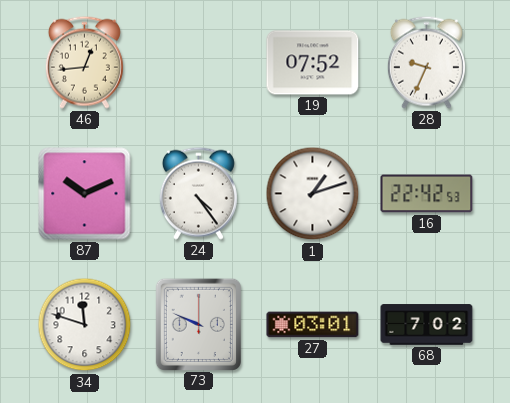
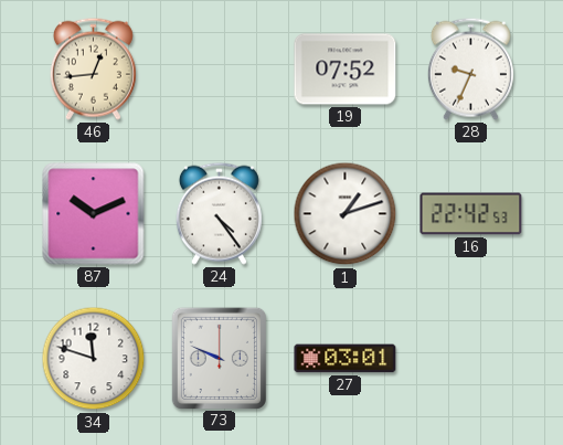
68: 7:02 -> none (427, 325)
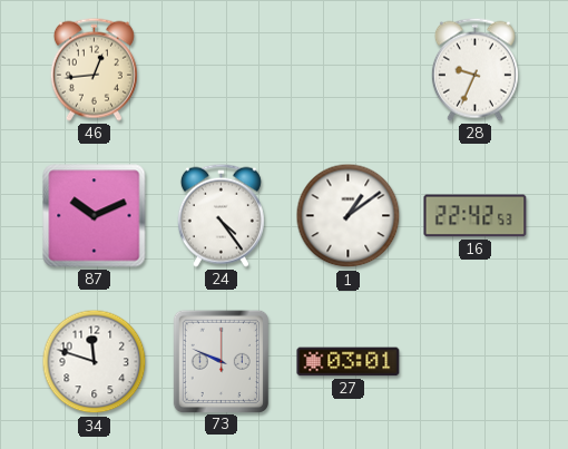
19: 07:52 -> none (346, 70)
1: 1:12 -> 1:09 (349, 216)
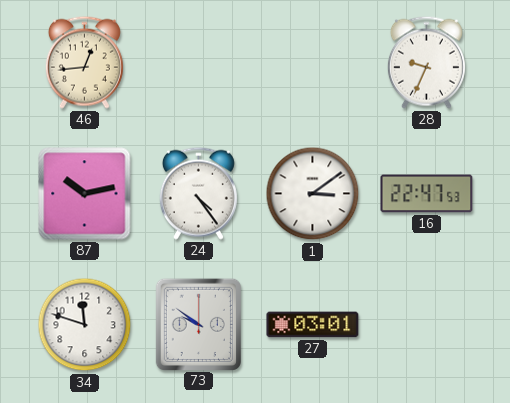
87: 10:11 -> 10:13 (85, 194)
1: 1:09 -> 3:09 (313, 194)
16: 22:42 -> 22:47 (427, 194)
73: 9:49 -> 9:51 (198, 324)
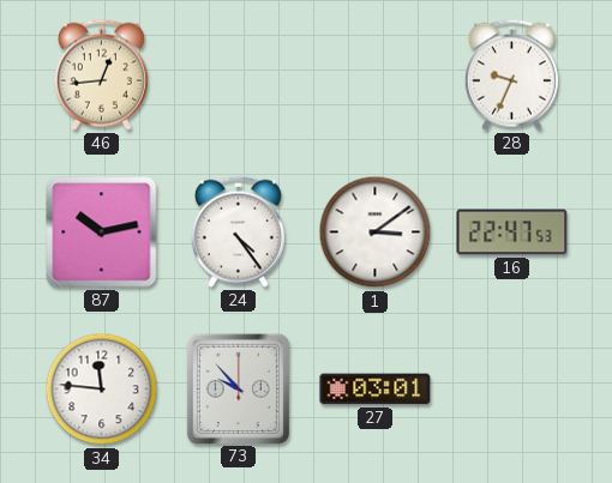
34: 11:48 -> 11:46 (102, 390)
73: 9:51 -> 9:53 (238, 388)
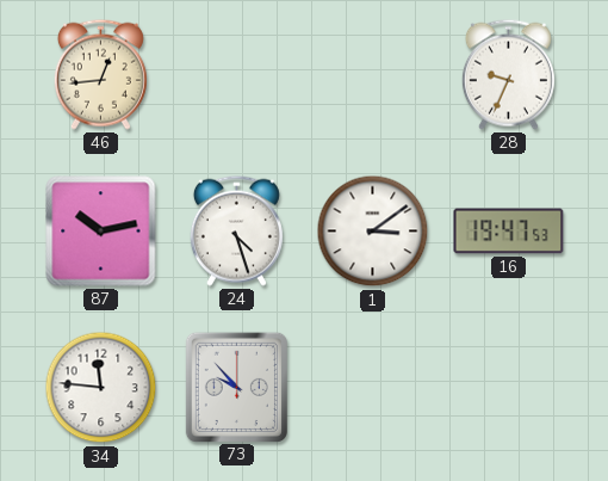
24: 4:24 -> 4:27 (236, 230)
16: 22:47 -> 19:47 (509, 232)
27: 03:01 -> none (376, 390)
